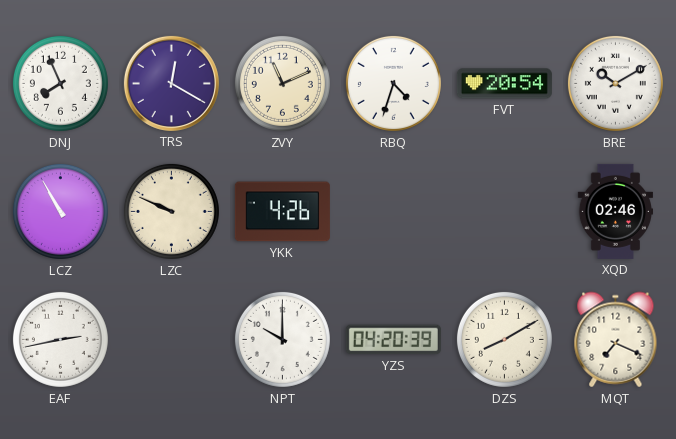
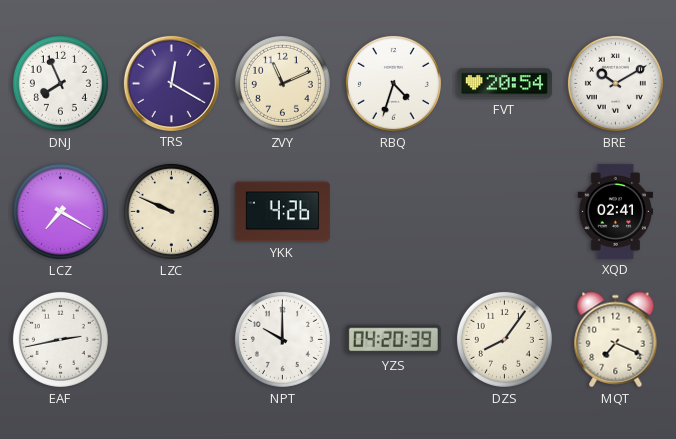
LCZ: 10:55 -> 7:20 (60, 211)
XQD: 02:46 -> 02:41 (615, 211)
DZS: 8:10 -> 8:06 (504, 339)
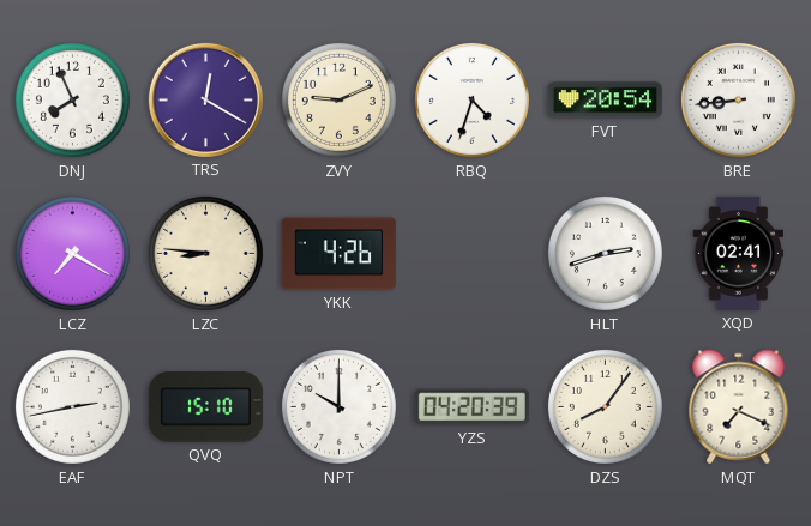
ZVY: 11:11 -> 9:11 (338, 99)
BRE: 10:10 -> 8:44 (738, 99)
LZC: 9:49 -> 8:46 (205, 253)
HLT: none -> 2:42 (605, 253)
QVQ: none -> 15:10 (205, 407)
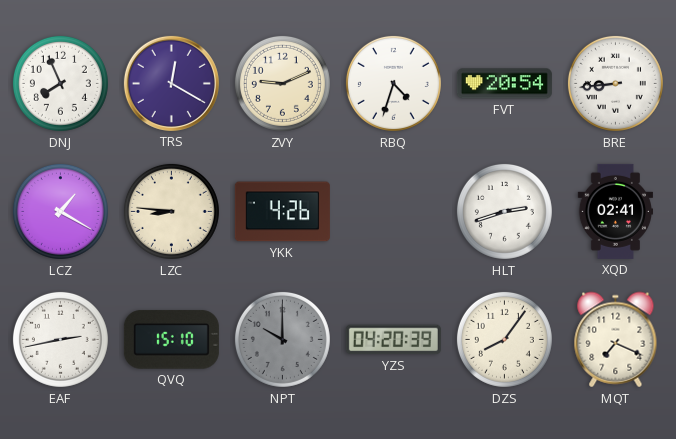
LCZ: 7:20 -> 1:20 (60, 211)
NPT dial: white -> grey (282, 339)
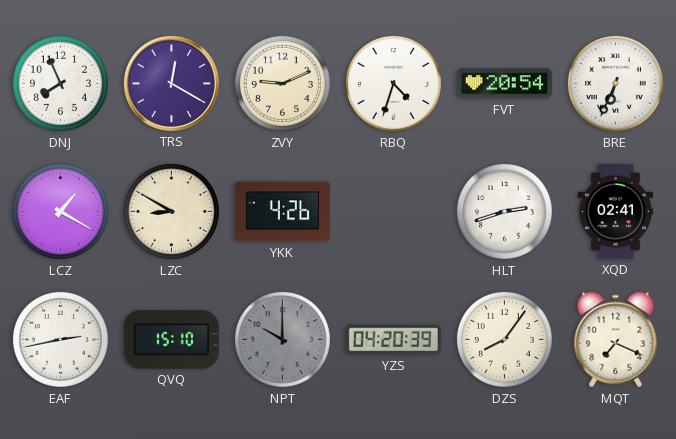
BRE: 8:44 -> 6:34 (615, 83)
LZC: 8:46 -> 8:50 (171, 211)
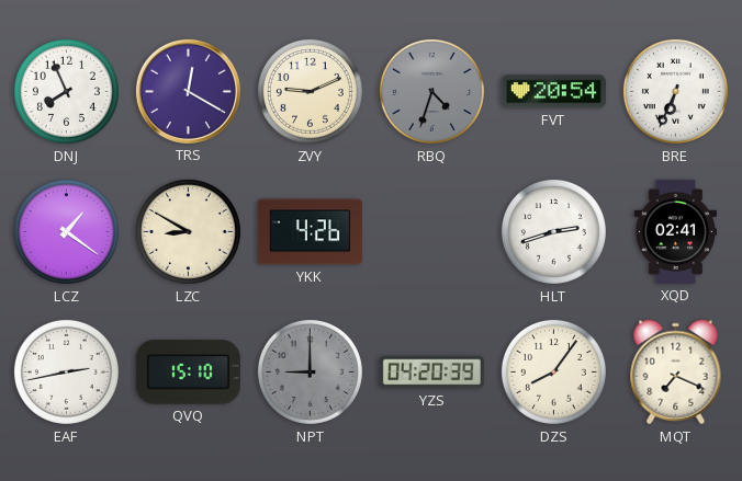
RBQ dial: white -> grey (431, 91)
LCZ: 1:20 -> 1:21 (66, 231)
NPT: 10:00 -> 9:00 (310, 371)
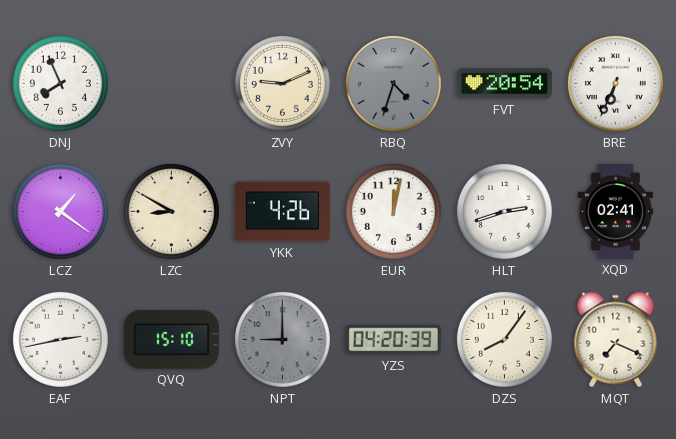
TRS: 12:20 -> none (188, 91)
EUR: none -> 12:02 (393, 211)
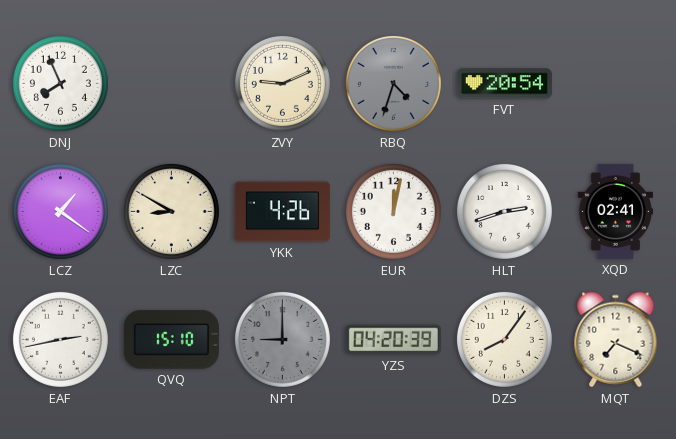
BRE: 6:34 -> none (615, 83)
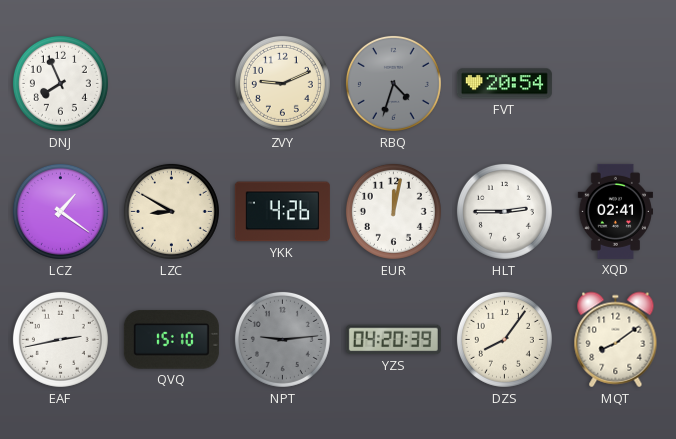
HLT: 2:42 -> 2:45 (504, 211)
NPT: 9:00 -> 9:14 (282, 339)
MQT: 7:19 -> 8:09 (616, 340)
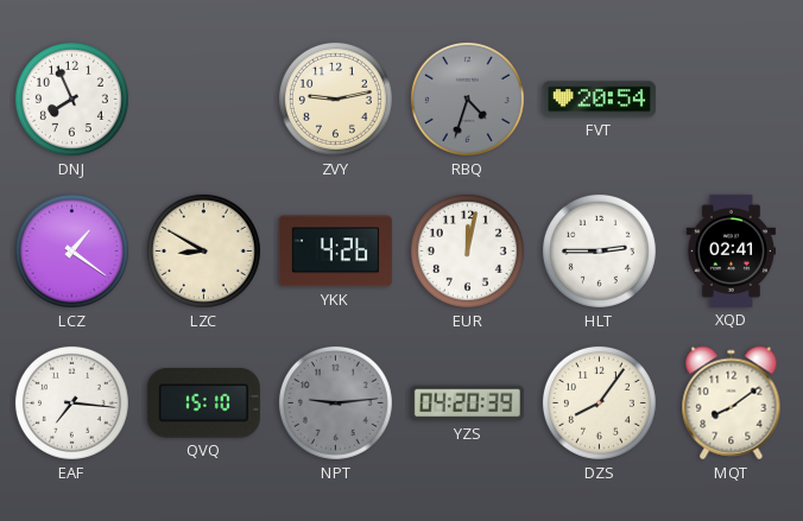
ZVY: 9:11 -> 9:13 (335, 99)
EAF: 2:43 -> 7:16 (71, 402)
